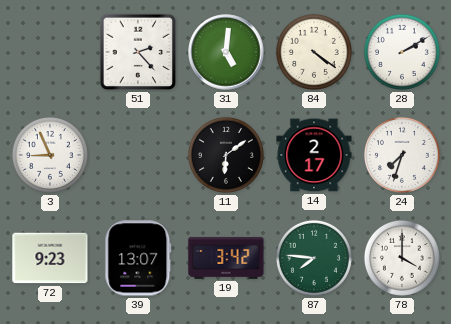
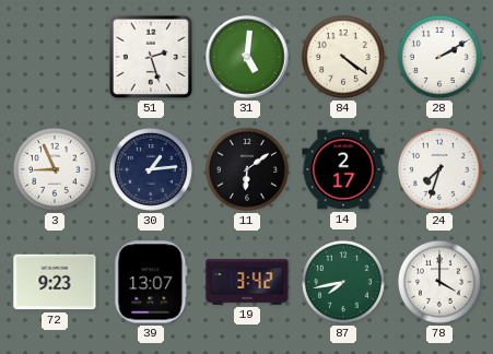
51: 2:23 -> 2:27 (151, 57)
30: none -> 1:14 (151, 169)
87: 7:46 -> 7:43 (343, 282)
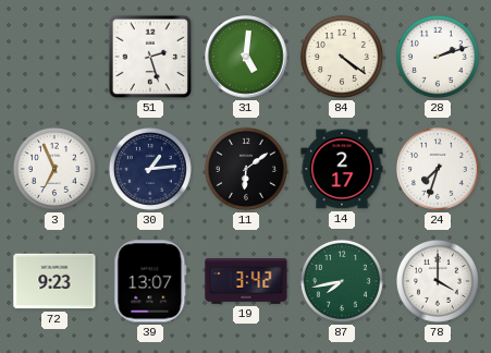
28: 2:10 -> 2:12 (438, 57)
3: 8:56 -> 6:56 (54, 169)
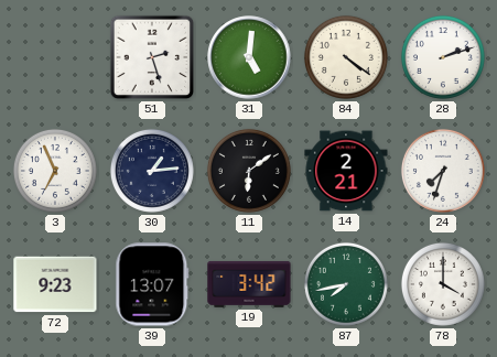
14: 2:17 -> 2:21 (346, 171)
